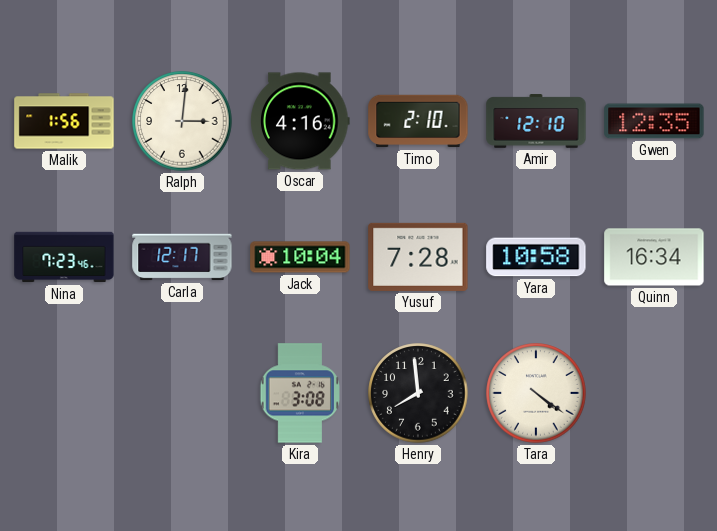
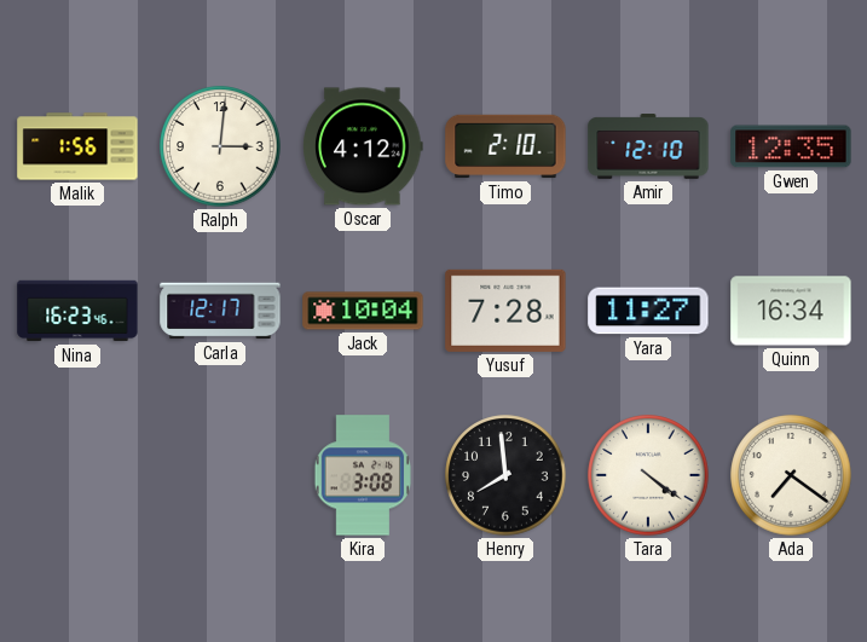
Oscar: 4:16 -> 4:12 (363, 146)
Nina: 7:23 -> 16:23 (77, 311)
Yara: 10:58 -> 11:27 (648, 311)
Ada: none -> 7:21 (791, 475)
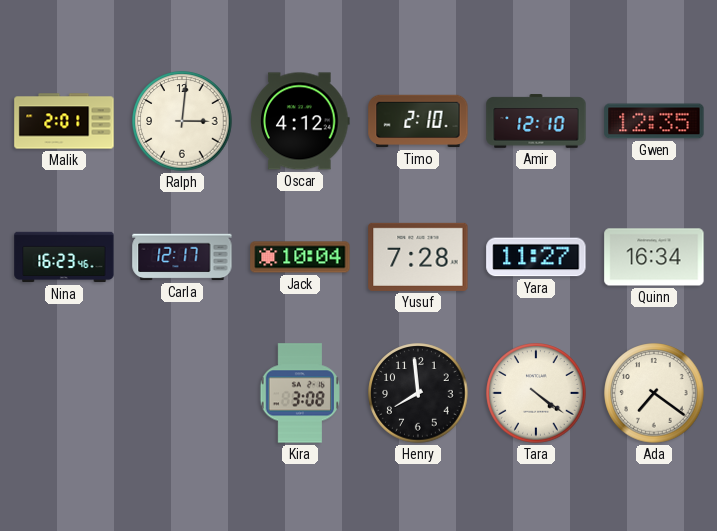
Malik: 1:56 -> 2:01 (64, 121)
